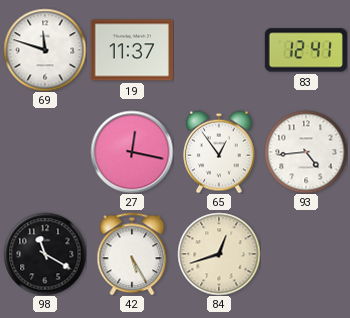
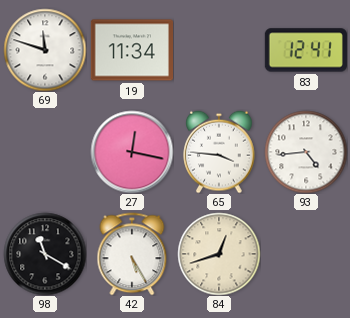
19: 11:37 -> 11:34 (131, 50)
65: 12:54 -> 3:46 (219, 152)
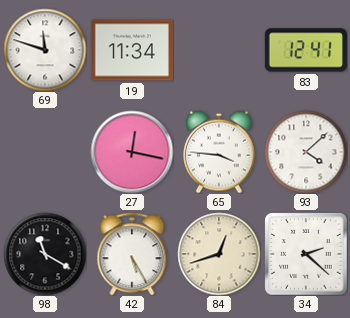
93: 4:44 -> 4:08 (306, 152)
34: none -> 2:22 (306, 254)
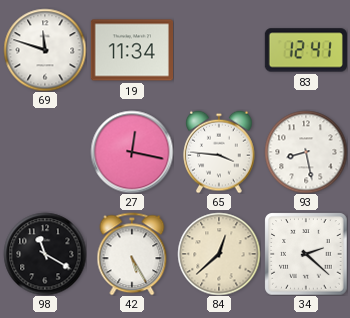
93: 4:08 -> 8:28 (306, 152)
84: 12:42 -> 12:38 (219, 254)
